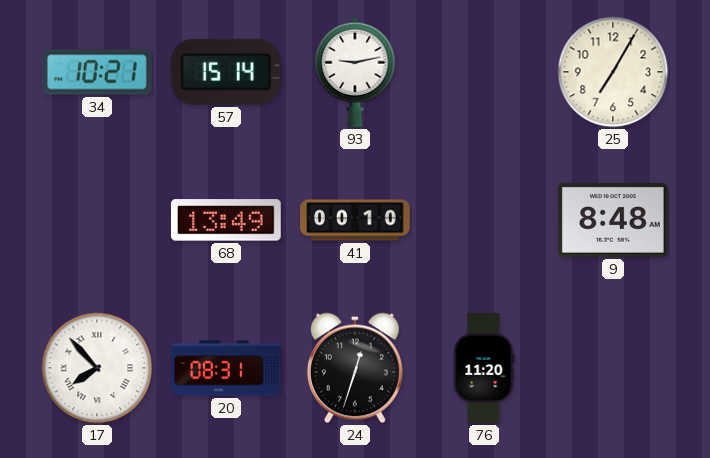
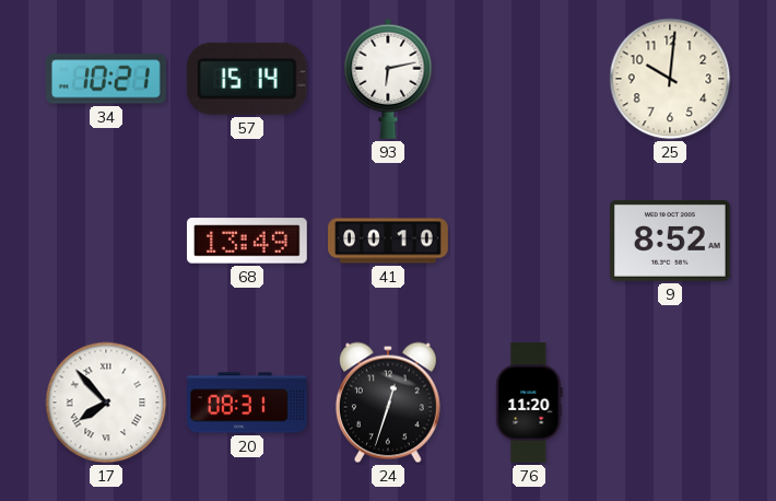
93: 9:13 -> 6:13 (388, 79)
25: 7:05 -> 10:01 (670, 79)
9: 8:48 -> 8:52 (670, 241)
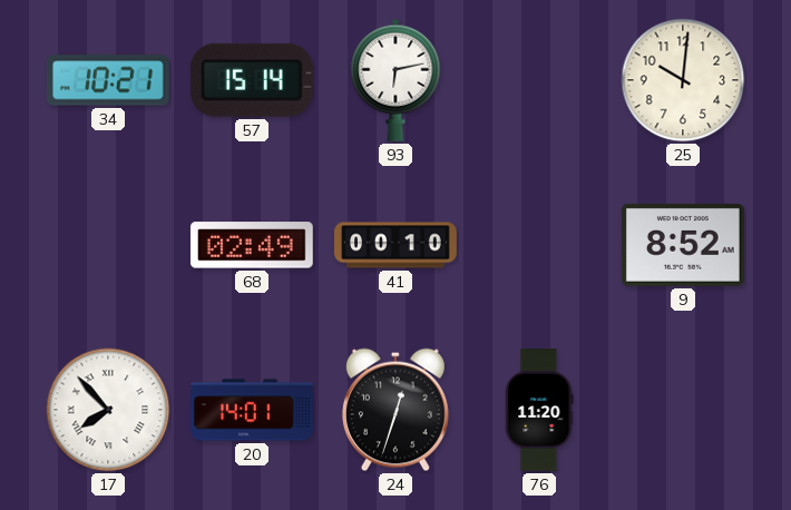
68: 13:49 -> 02:49 (252, 245)
20: 08:31 -> 14:01 (252, 410)
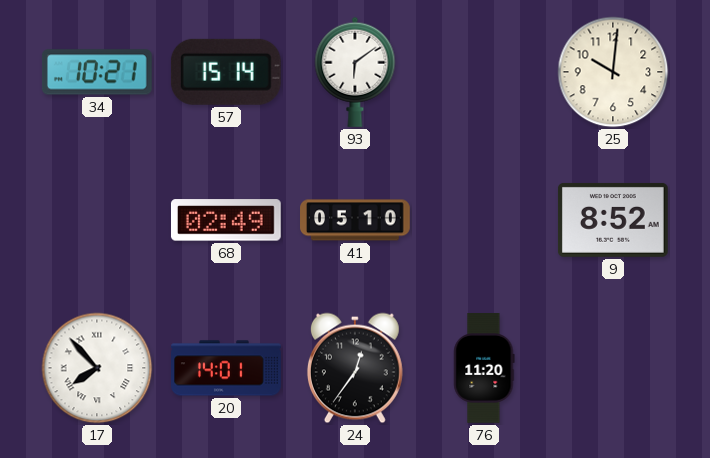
93: 6:13 -> 6:09 (355, 72)
41: 00:10 -> 05:10 (355, 220)
24: 12:33 -> 12:36 (355, 368)
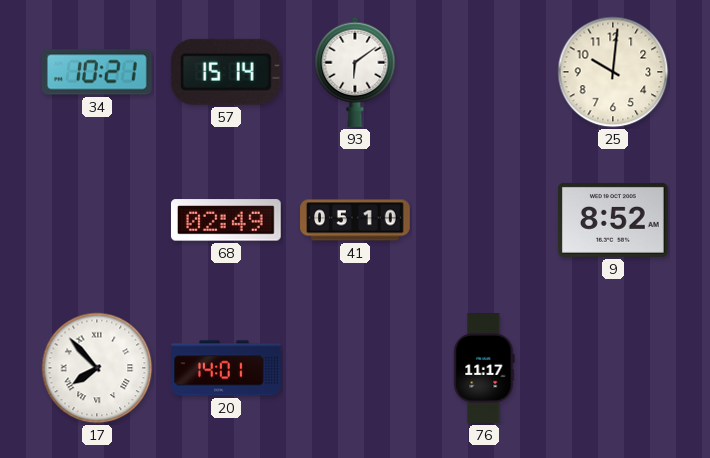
24: 12:36 -> none (355, 368)
76: 11:20 -> 11:17 (484, 369)
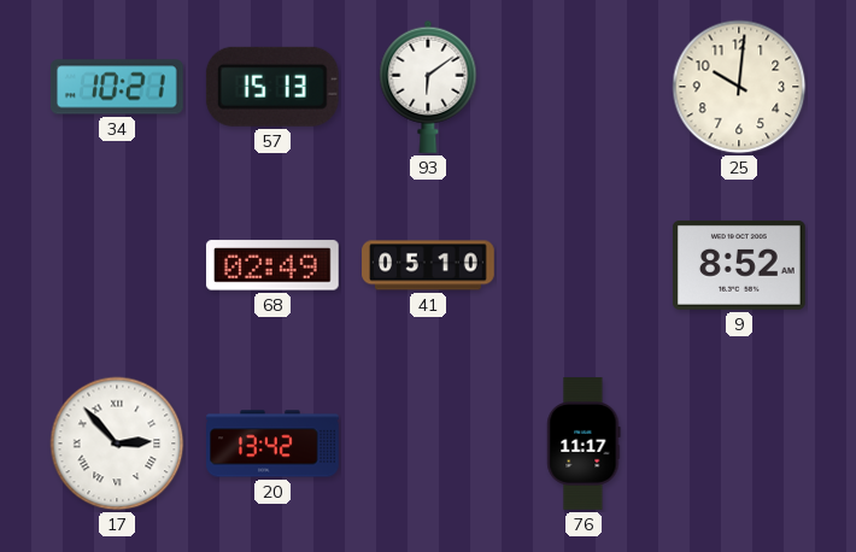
57: 15:14 -> 15:13 (272, 87)
17: 7:53 -> 2:53 (117, 444)
20: 14:01 -> 13:42 (272, 444)
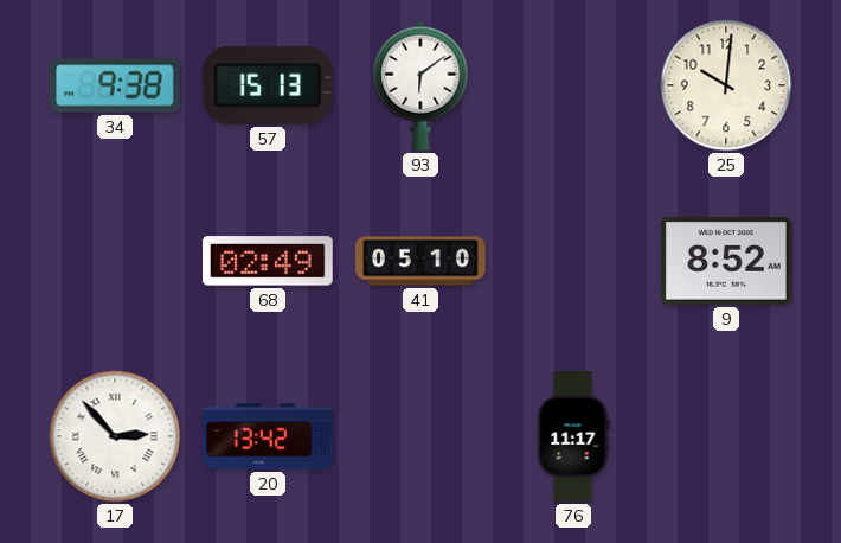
34: 10:21 -> 9:38 (115, 85)
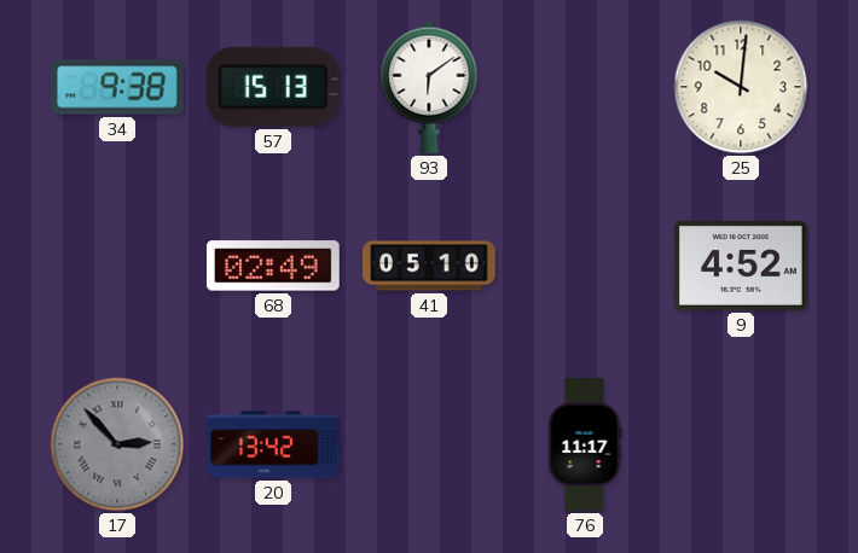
9: 8:52 -> 4:52 (741, 266)
17 dial: white -> grey (117, 444)
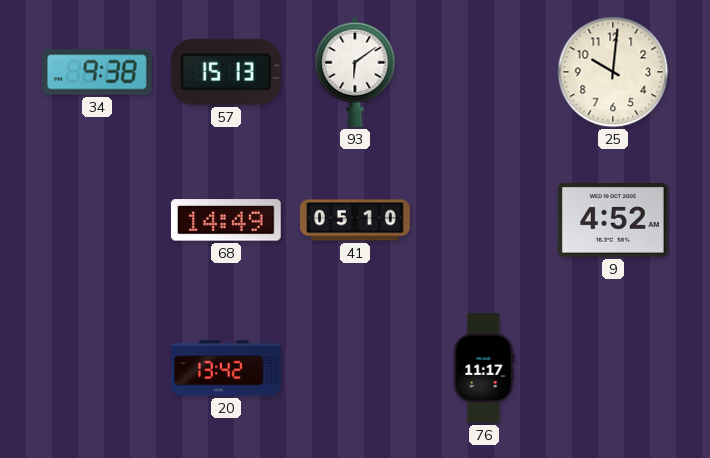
68: 02:49 -> 14:49 (226, 220)
17: 2:53 -> none (117, 444)
